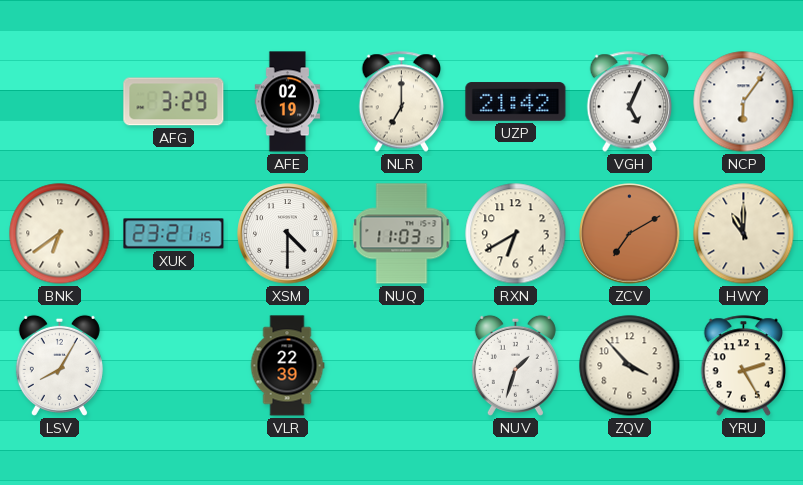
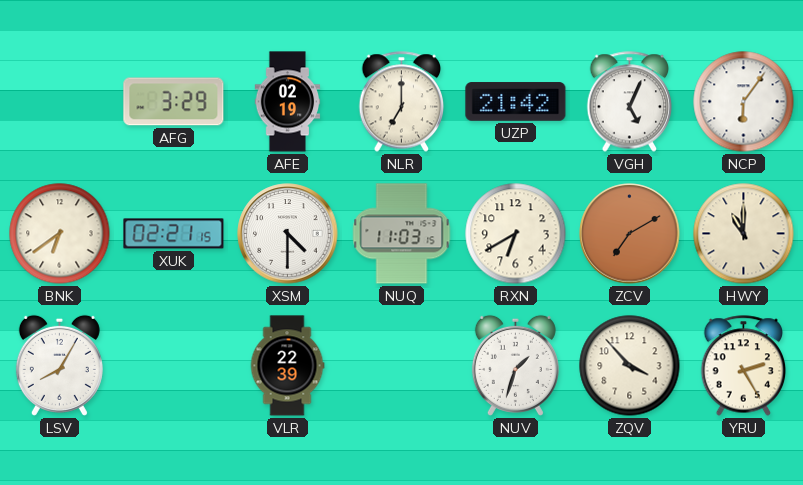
XUK: 23:21 -> 02:21 (174, 234)
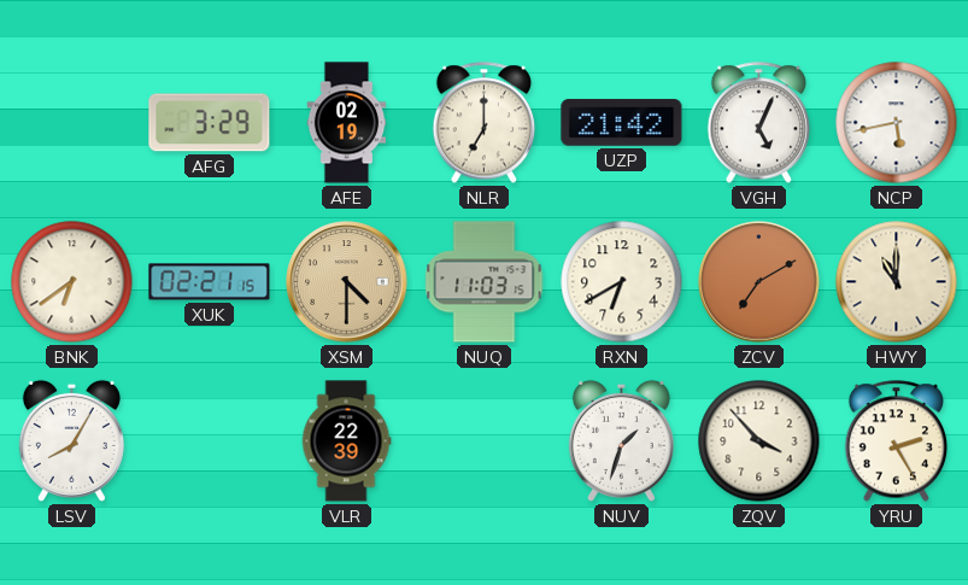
NCP: 6:06 -> 5:43 (897, 123)
XSM dial: white -> champagne (347, 282)
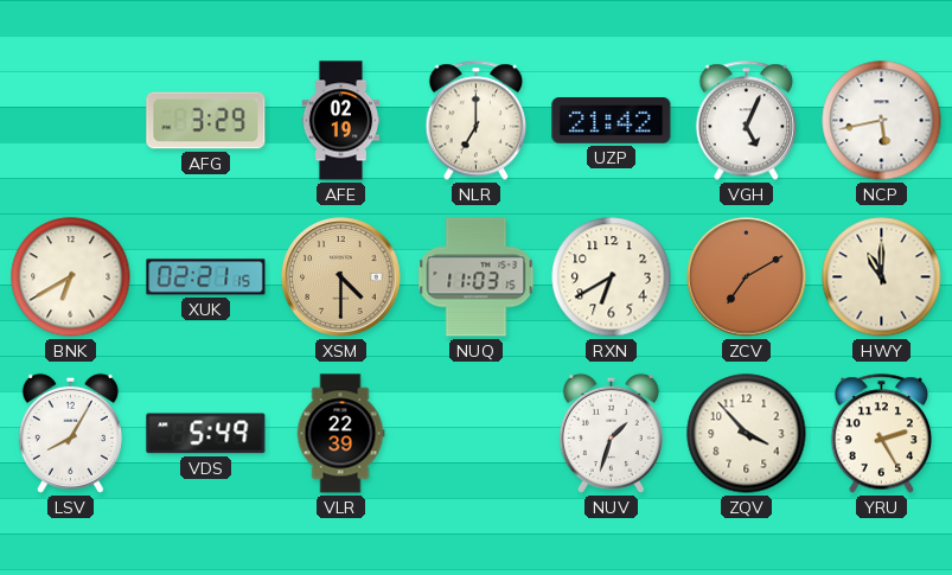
BNK: 6:39 -> 6:40 (71, 277)
VDS: none -> 5:49 (206, 434)
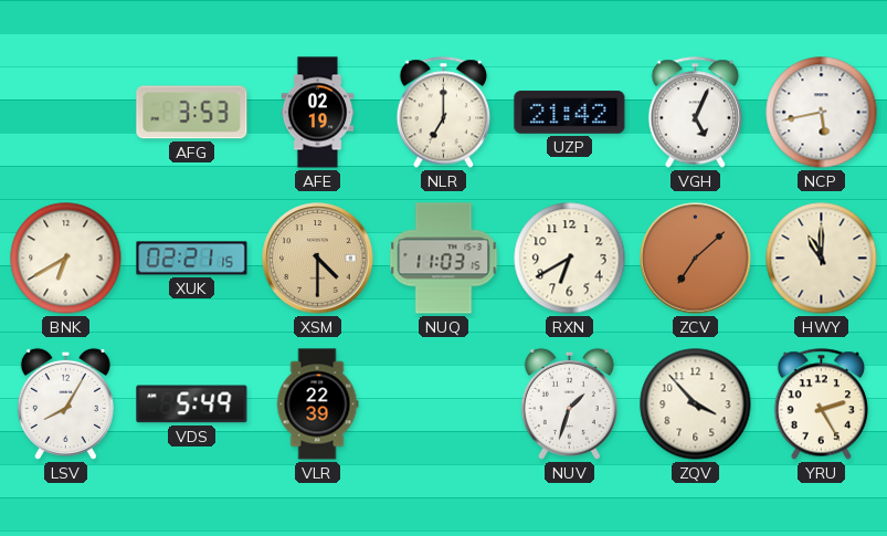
AFG: 3:29 -> 3:53 (192, 113)
ZCV: 7:10 -> 7:08 (696, 259)
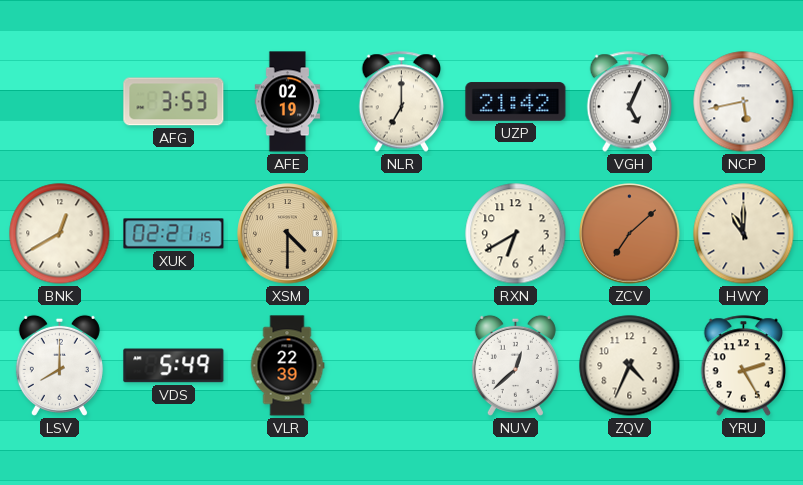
BNK: 6:40 -> 12:40 (60, 234)
NUQ: 11:03 -> none (444, 259)
LSV: 8:05 -> 8:00 (59, 365)
NUV: 1:33 -> 12:38 (515, 365)
ZQV: 3:53 -> 4:34 (630, 366)
